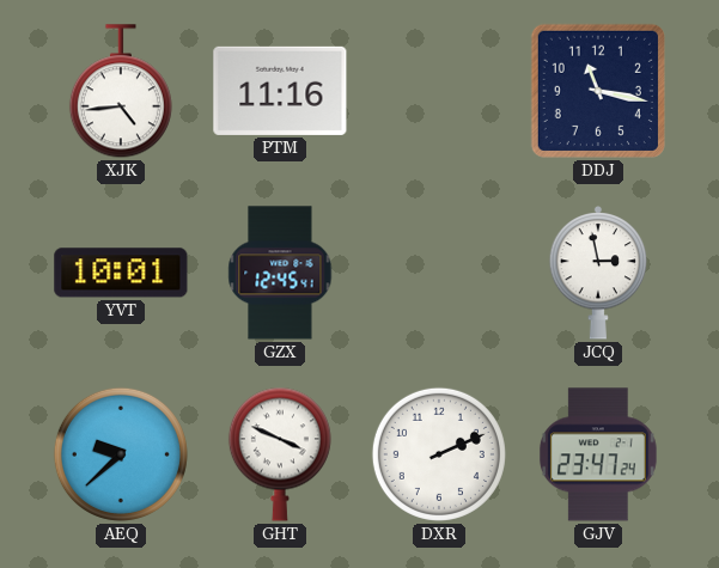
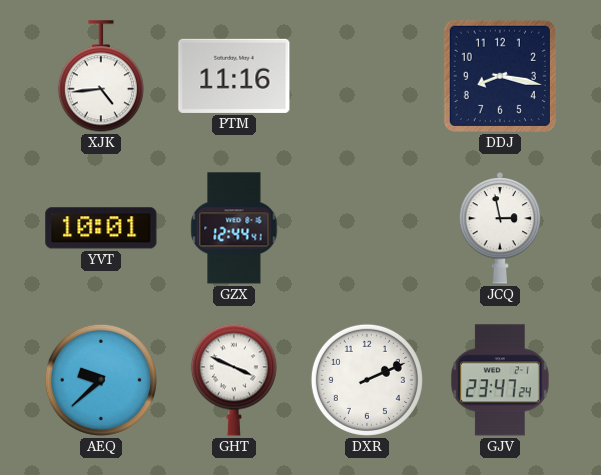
DDJ: 11:17 -> 8:17 (500, 76)
GZX: 12:45 -> 12:44 (234, 228)
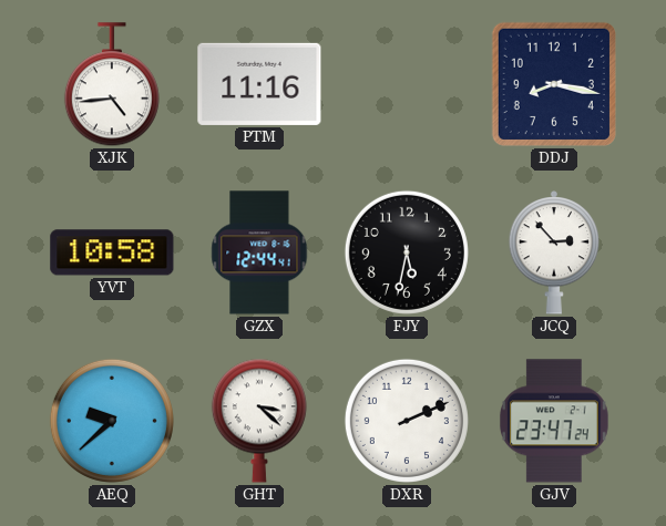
YVT: 10:01 -> 10:58 (112, 252)
FJY: none -> 5:32 (407, 252)
JCQ: 2:58 -> 2:53 (554, 252)
GHT: 3:49 -> 3:22 (259, 421)
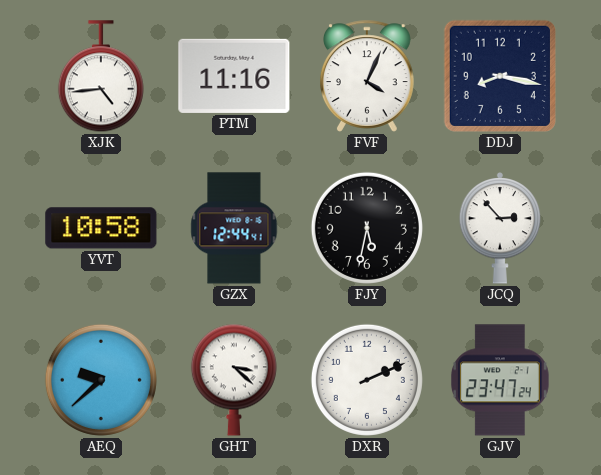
FVF: none -> 4:04 (368, 76)
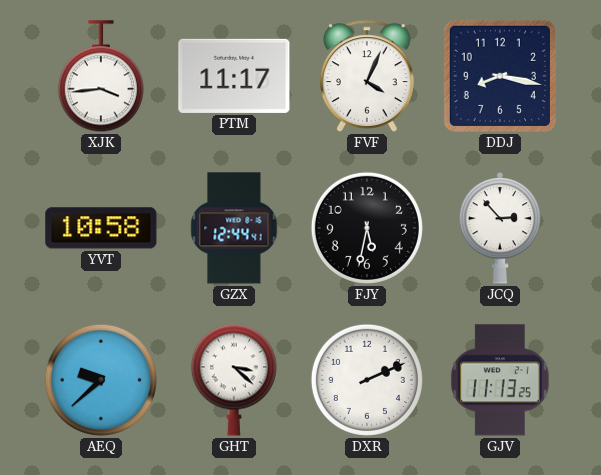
XJK: 4:44 -> 3:44 (101, 77)
PTM: 11:16 -> 11:17 (234, 76)
GJV: 23:47 -> 11:13 (500, 380)
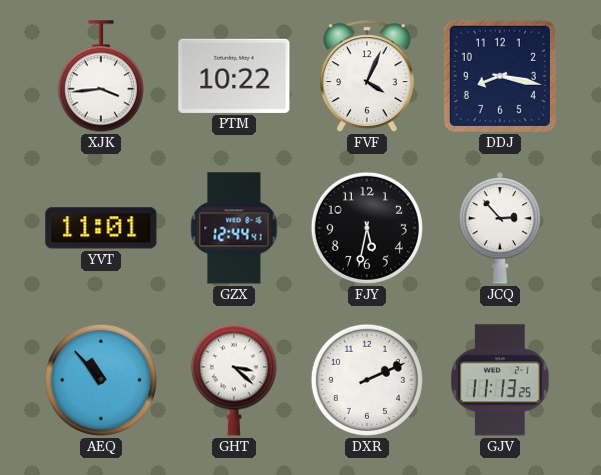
PTM: 11:17 -> 10:22 (234, 76)
YVT: 10:58 -> 11:01 (101, 228)
AEQ: 9:38 -> 10:53 (101, 380)
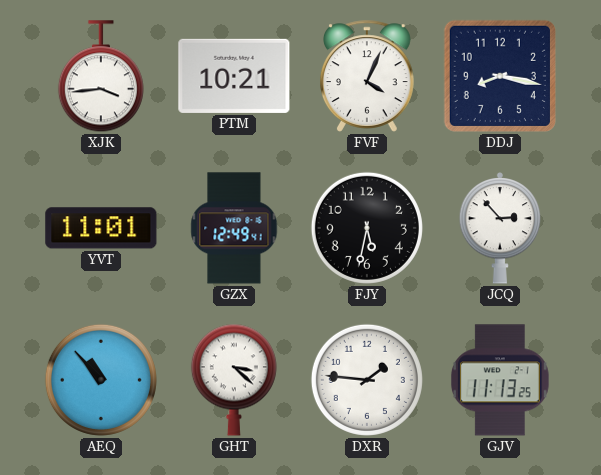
PTM: 10:22 -> 10:21 (234, 76)
GZX: 12:44 -> 12:49 (234, 228)
DXR: 2:11 -> 1:46 (367, 380)
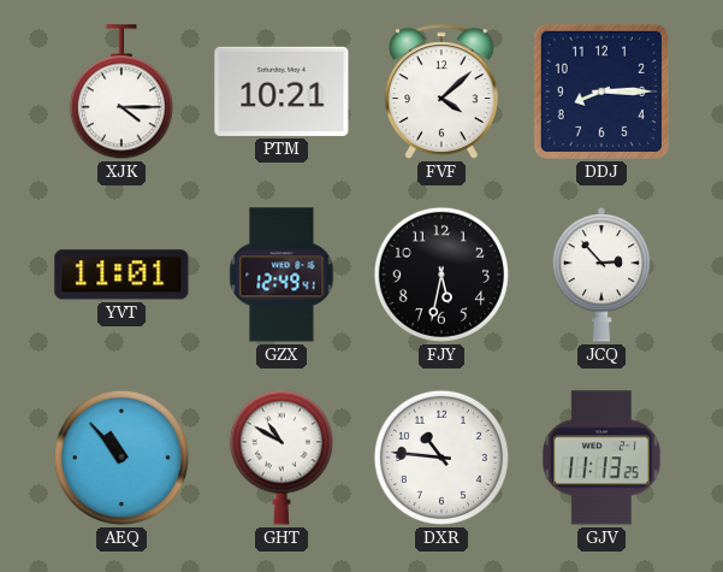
XJK: 3:44 -> 4:15 (122, 93)
FVF: 4:04 -> 4:08 (443, 92)
DDJ: 8:17 -> 8:15 (601, 92)
GHT: 3:22 -> 10:50 (282, 458)
DXR: 1:46 -> 10:46 (441, 458)
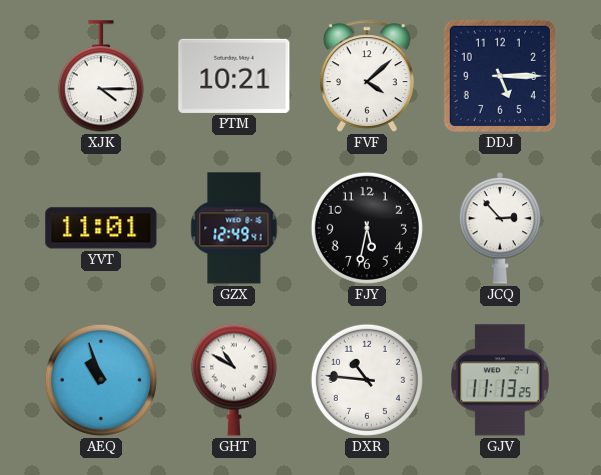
DDJ: 8:15 -> 5:15 (500, 76)
AEQ: 10:53 -> 10:57 (101, 380)
